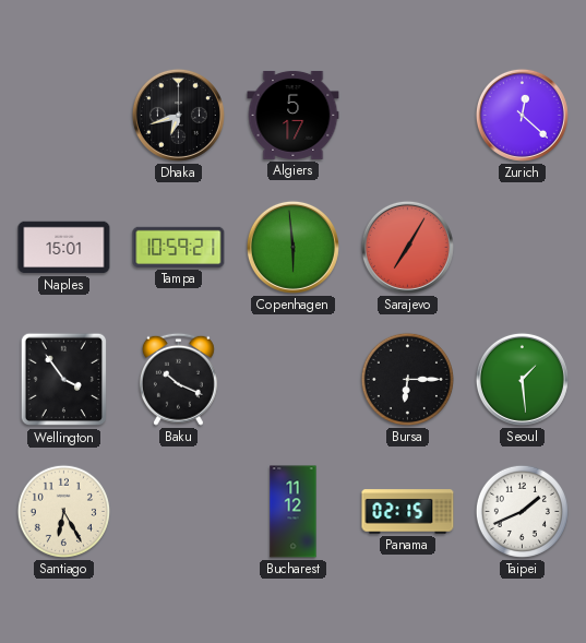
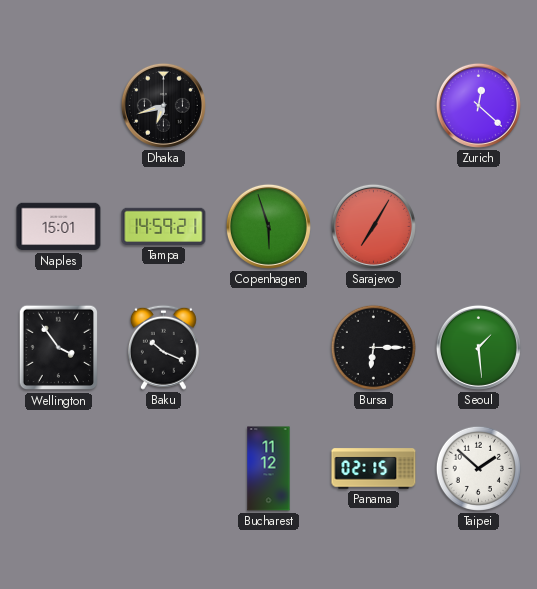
Algiers: 5:17 -> none (294, 115)
Tampa: 10:59 -> 14:59 (164, 226)
Copenhagen: 5:59 -> 5:57 (268, 226)
Santiago: 6:25 -> none (63, 511)
Taipei: 1:41 -> 1:52 (478, 468)
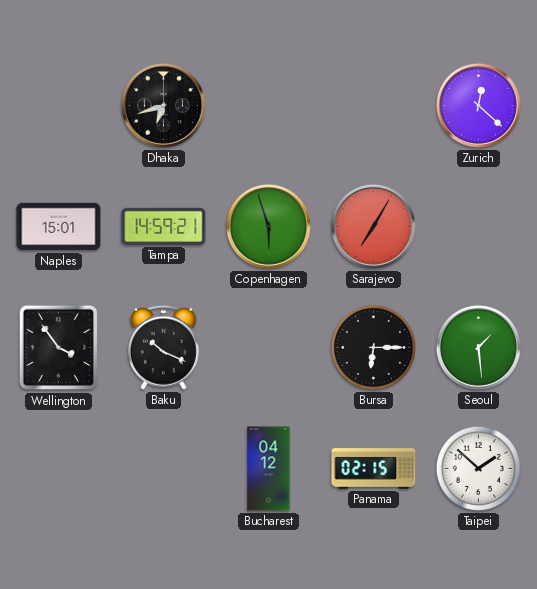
Bucharest: 11:12 -> 04:12 (269, 469)
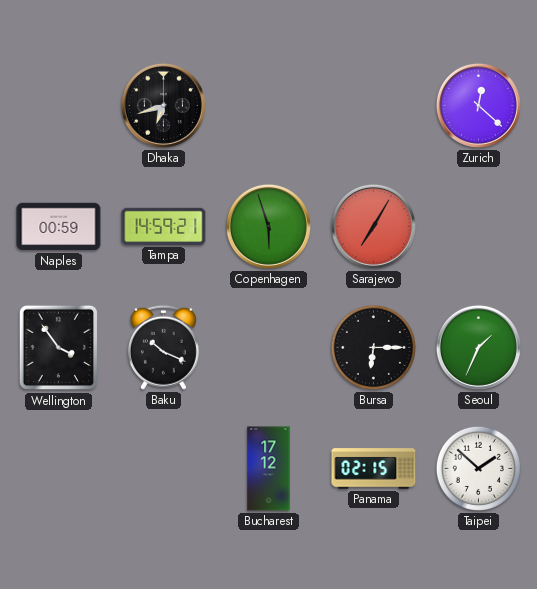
Naples: 15:01 -> 00:59 (59, 227)
Seoul: 1:29 -> 1:34 (478, 347)
Bucharest: 04:12 -> 17:12 (269, 469)
